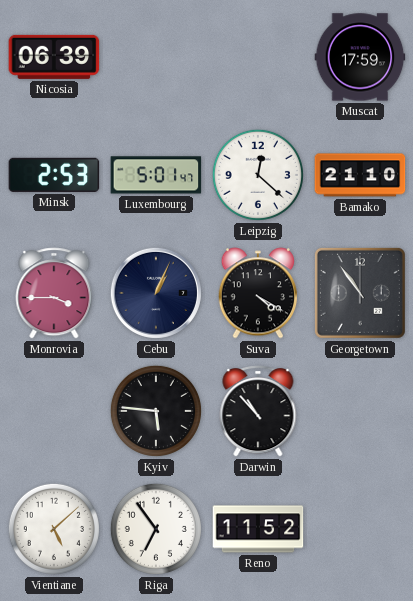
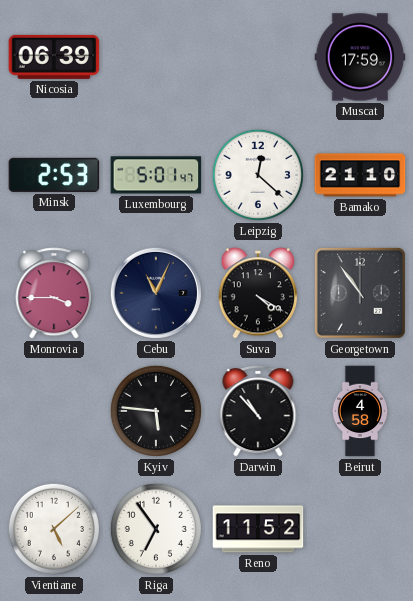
Cebu: 1:04 -> 11:04 (156, 293)
Beirut: none -> 4:58 (359, 411)
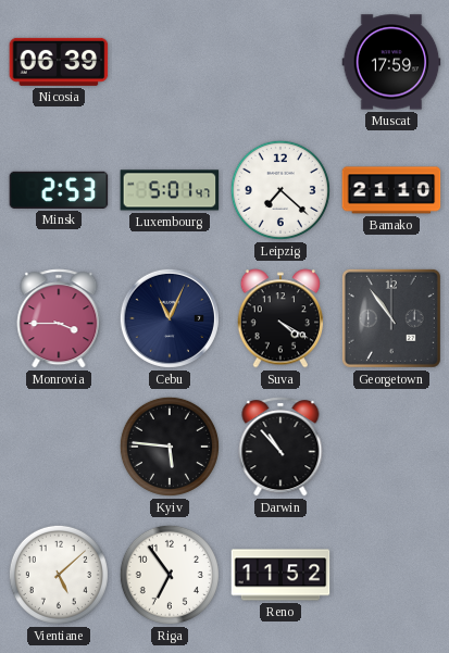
Leipzig: 12:22 -> 7:22 (280, 190)
Beirut: 4:58 -> none (359, 411)
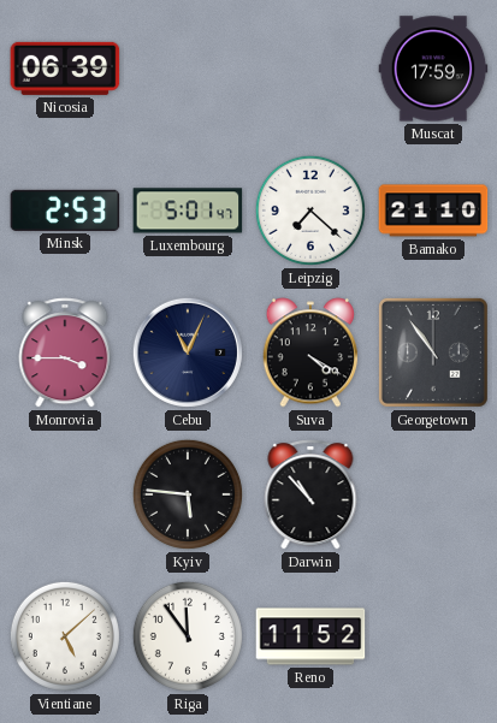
Riga: 6:54 -> 11:54 (188, 636)
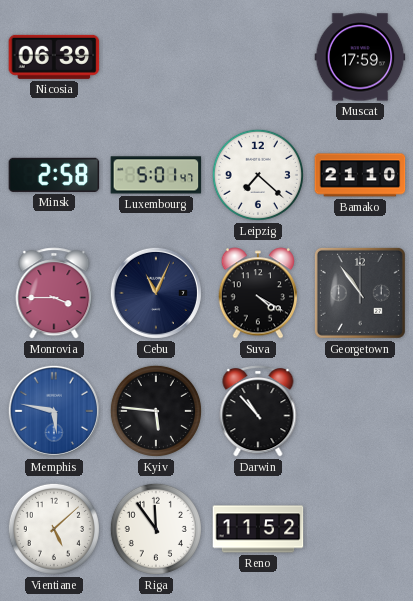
Minsk: 2:53 -> 2:58 (54, 175)
Memphis: none -> 5:47 (54, 411)
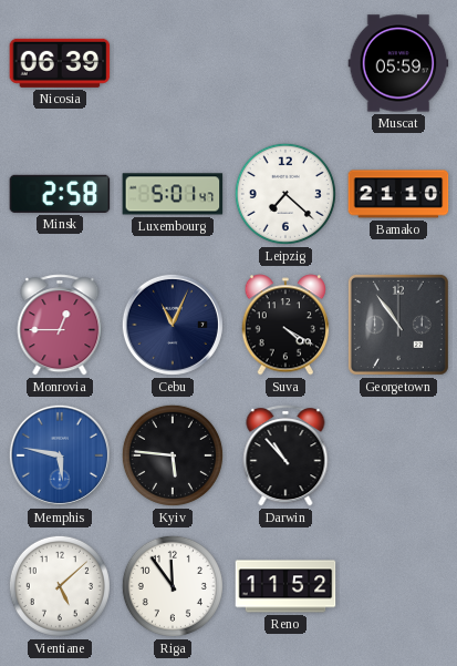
Muscat: 17:59 -> 05:59 (398, 63)
Monrovia: 3:45 -> 12:45 (60, 325)
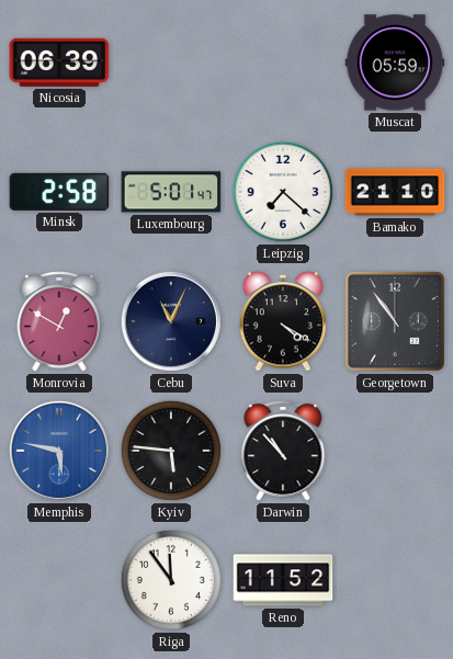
Monrovia: 12:45 -> 12:50 (59, 321)
Vientiane: 5:08 -> none (60, 586)
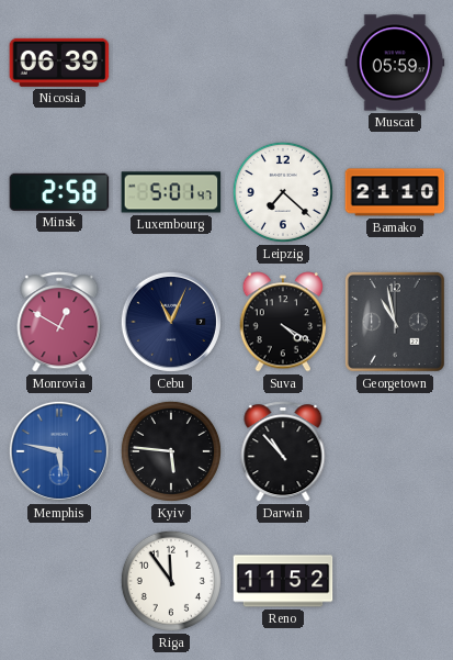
Georgetown: 10:54 -> 10:58 (395, 322)
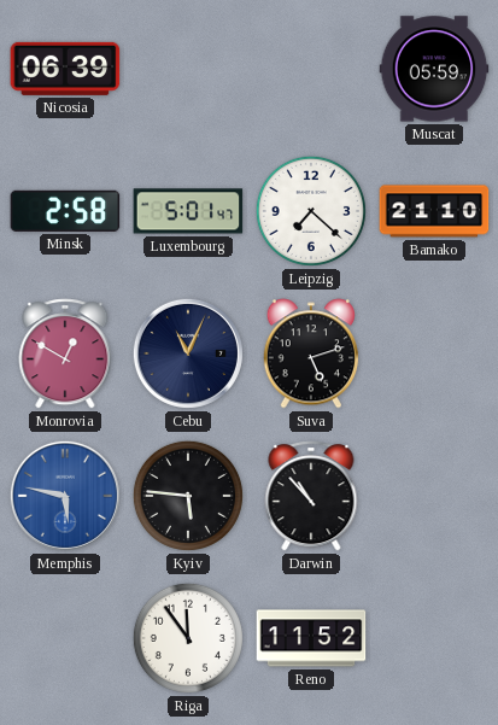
Suva: 4:20 -> 5:12 (311, 353)
Georgetown: 10:58 -> none (395, 322)
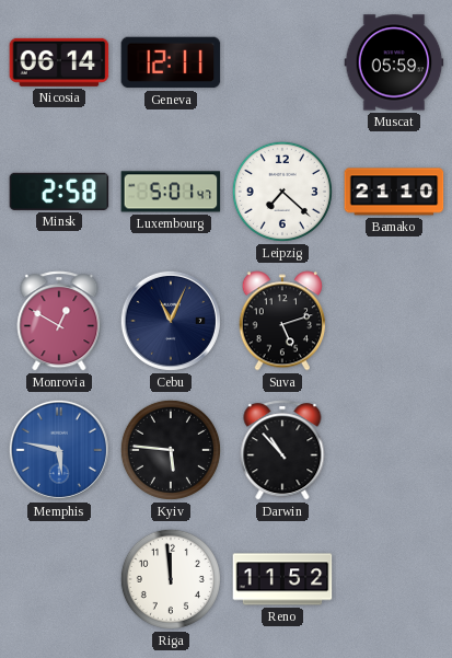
Nicosia: 06:39 -> 06:14 (59, 62)
Geneva: none -> 12:11 (171, 62)
Riga: 11:54 -> 11:59 (171, 579)
